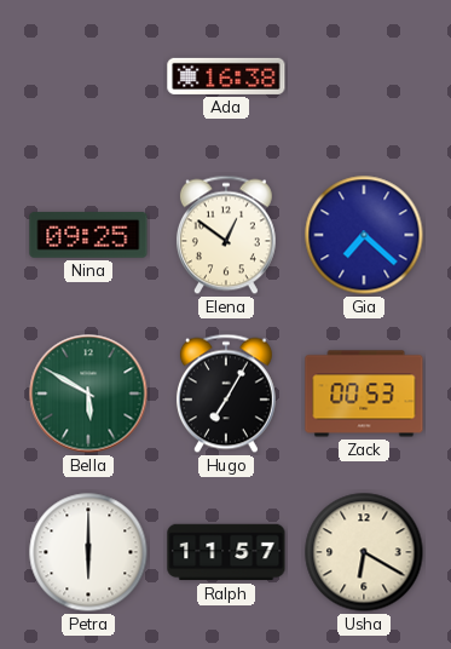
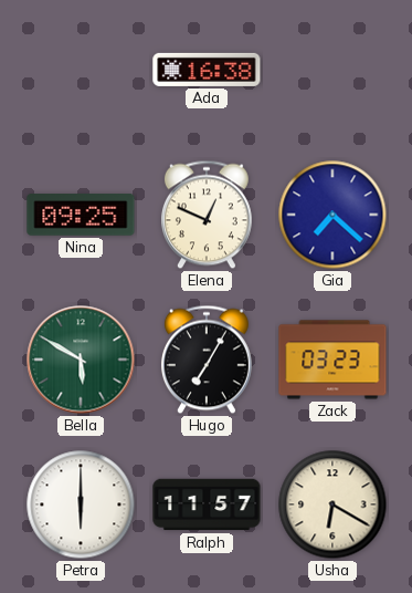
Elena: 12:51 -> 12:49 (207, 215)
Zack: 00:53 -> 03:23 (332, 360)
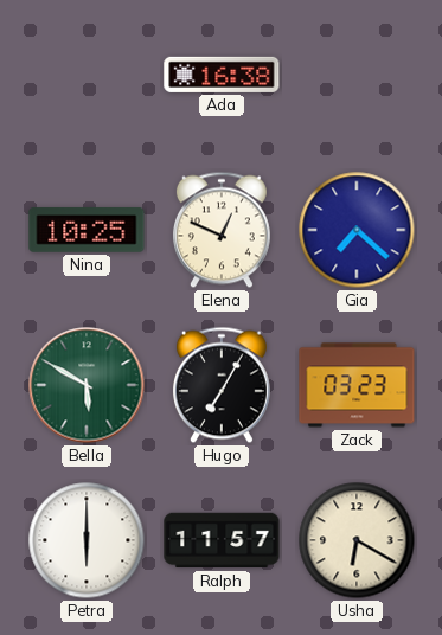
Nina: 09:25 -> 10:25 (87, 230)
